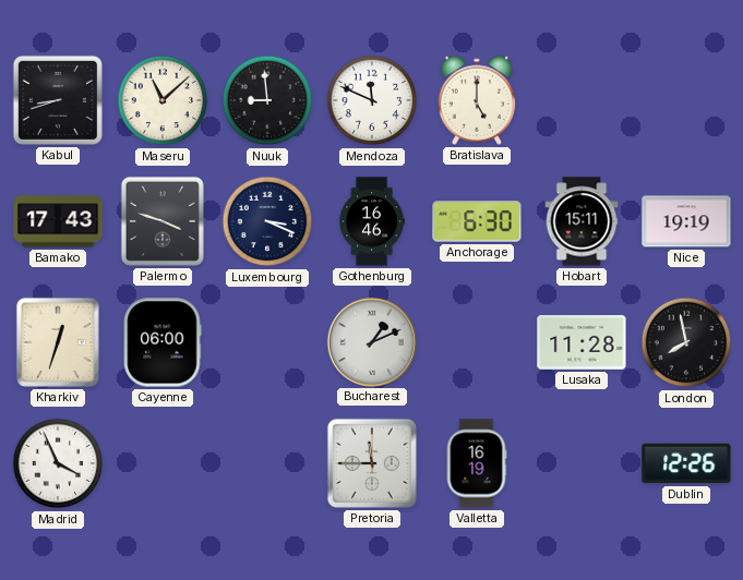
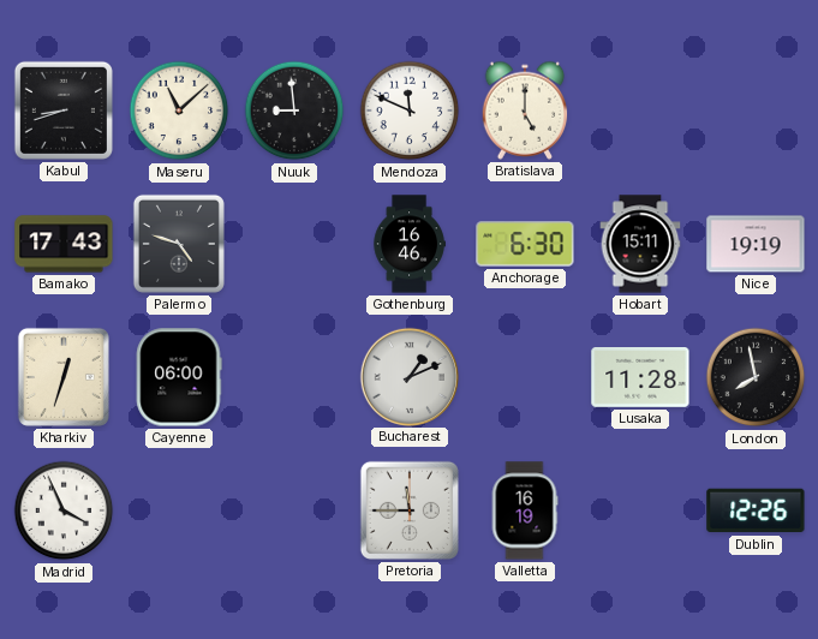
Palermo: 3:48 -> 4:48 (179, 244)
Luxembourg: 3:19 -> none (267, 221)
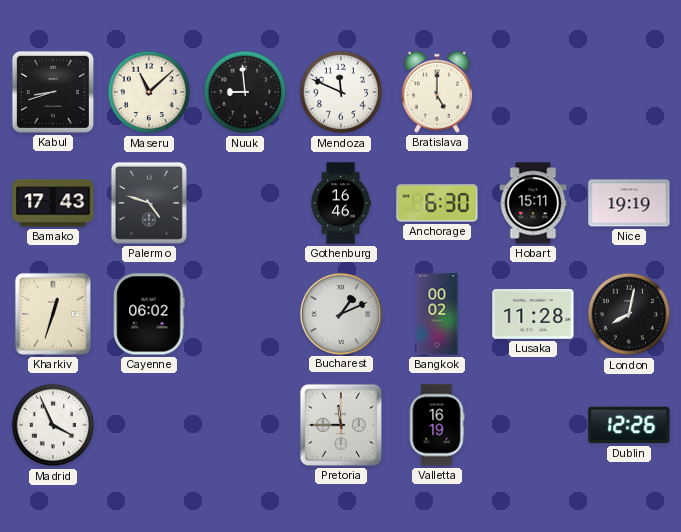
Cayenne: 06:00 -> 06:02 (149, 314)
Bangkok: none -> 00:02 (437, 314)
London: 7:58 -> 8:02 (629, 314)
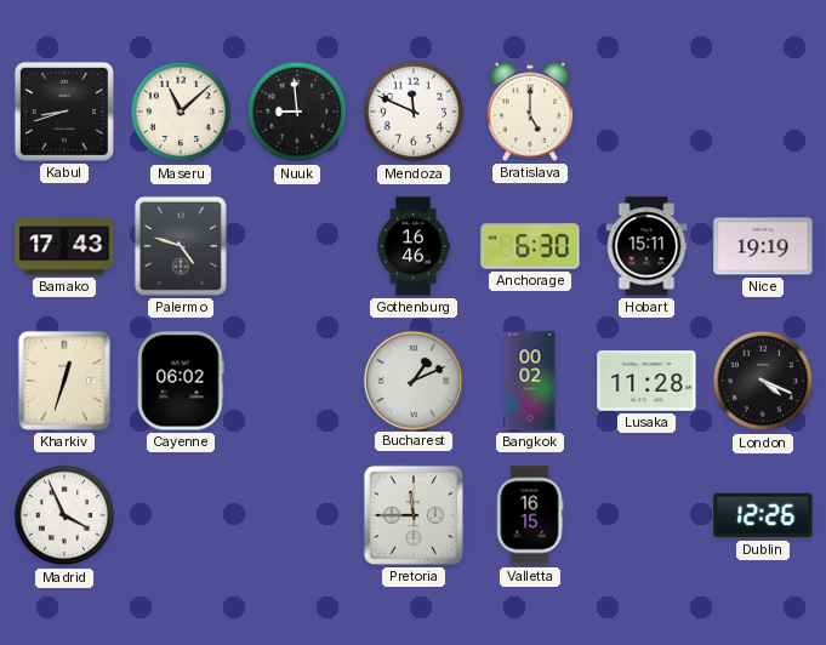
London: 8:02 -> 4:19 (763, 381)
Valletta: 16:19 -> 16:15 (530, 515)
